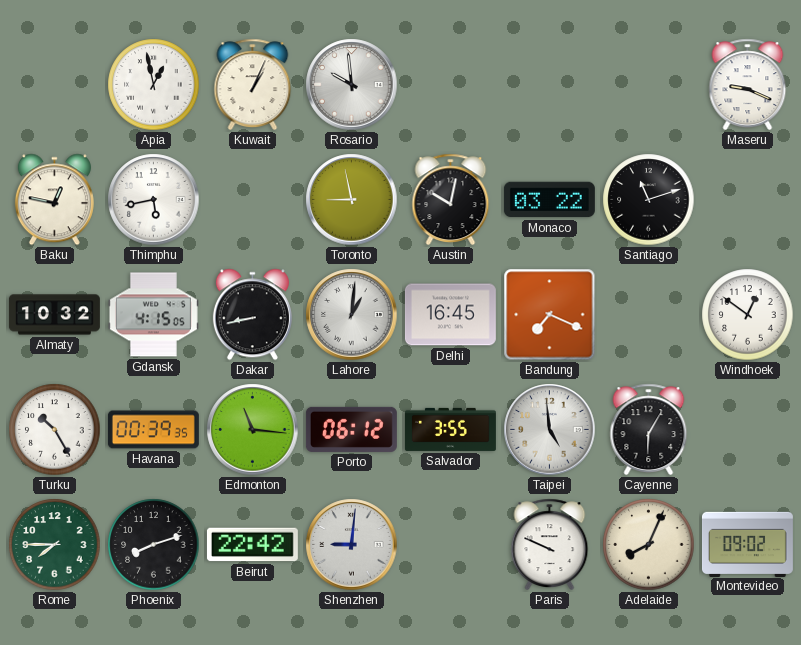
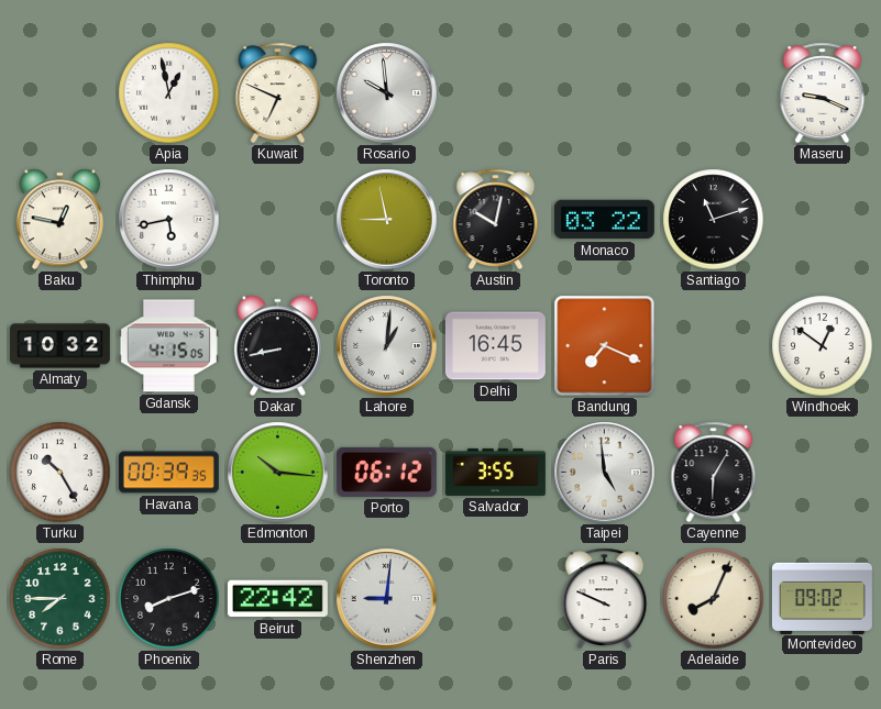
Kuwait: 1:04 -> 6:49 (278, 93)
Edmonton: 11:16 -> 10:16 (278, 473)
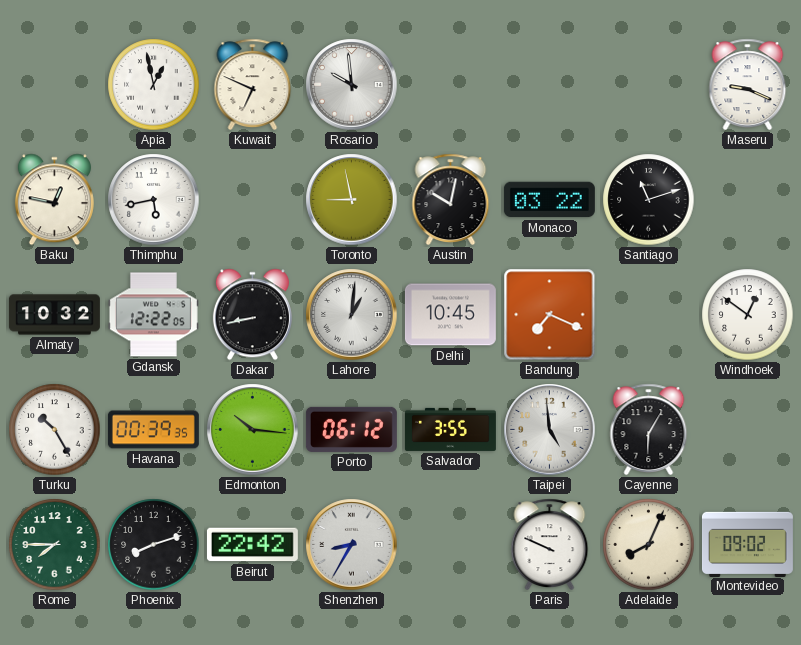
Gdansk: 4:15 -> 12:22 (153, 315)
Delhi: 16:45 -> 10:45 (450, 315)
Shenzhen: 9:01 -> 8:35 (352, 545)
